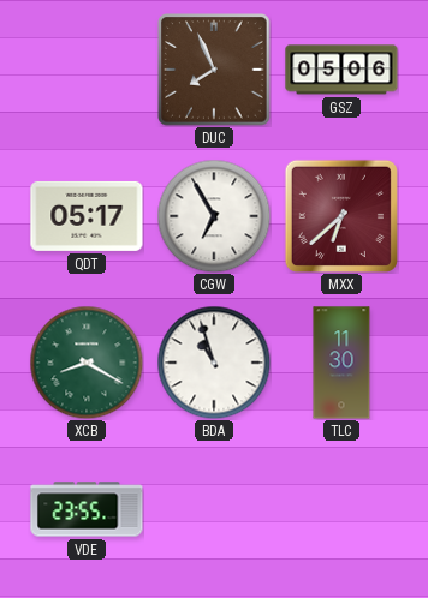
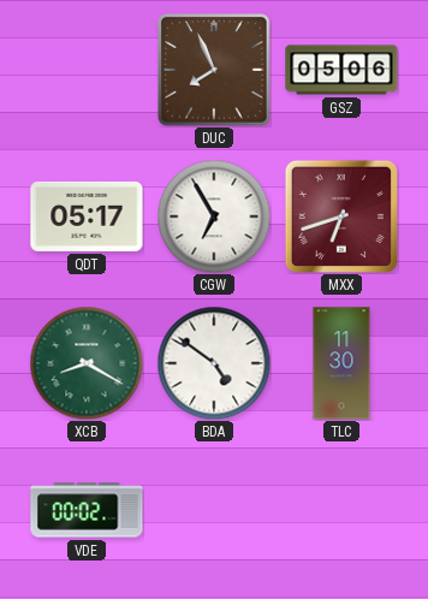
MXX: 6:38 -> 6:42 (341, 217)
BDA: 10:57 -> 4:51 (214, 363)
VDE: 23:55 -> 00:02 (87, 510)
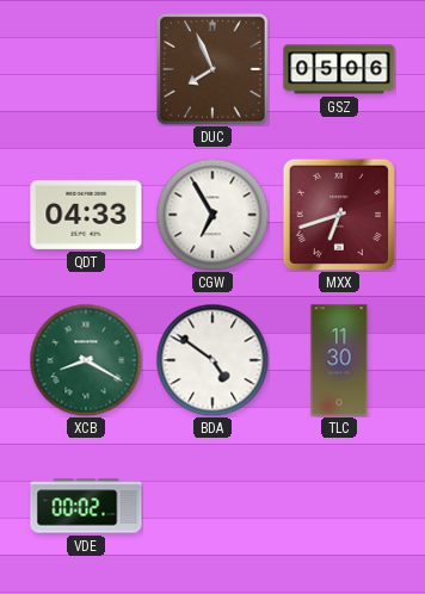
QDT: 05:17 -> 04:33 (86, 215)
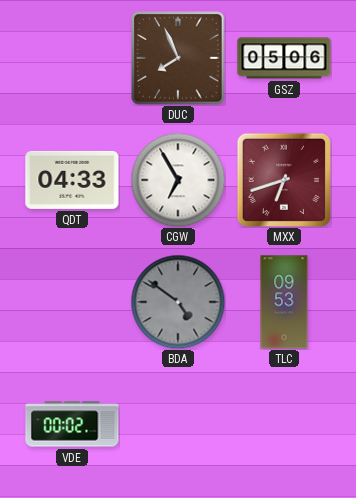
XCB: 8:20 -> none (86, 360)
BDA dial: white -> grey (178, 302)
TLC: 11:30 -> 09:53 (284, 302)
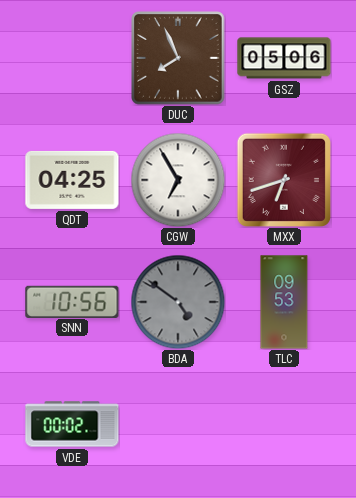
QDT: 04:33 -> 04:25 (72, 180)
SNN: none -> 10:56 (72, 301)
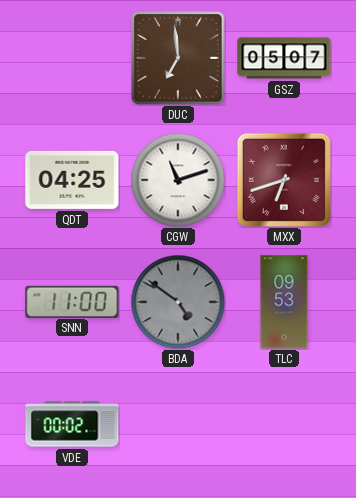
DUC: 7:56 -> 6:59 (178, 58)
GSZ: 05:06 -> 05:07 (284, 58)
CGW: 6:55 -> 11:12 (178, 180)
SNN: 10:56 -> 11:00 (72, 301)
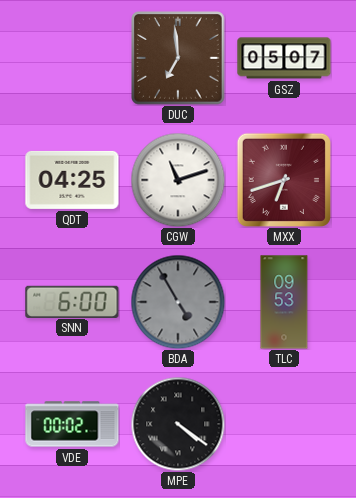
SNN: 11:00 -> 6:00 (72, 301)
BDA: 4:51 -> 4:55 (178, 302)
MPE: none -> 4:21 (178, 424)
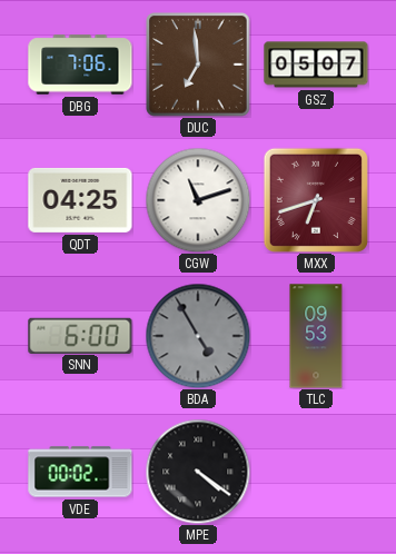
DBG: none -> 7:06 (80, 65)
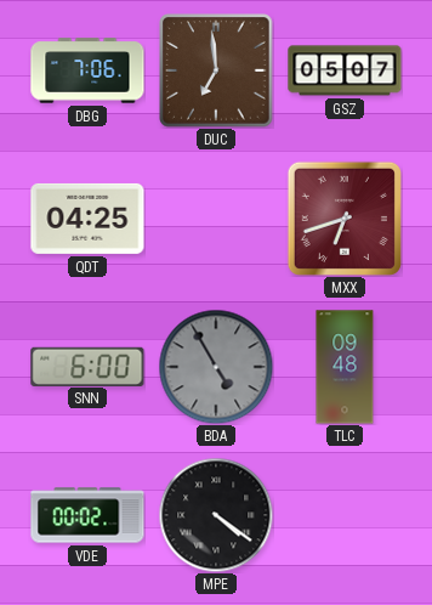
CGW: 11:12 -> none (198, 200)
TLC: 09:53 -> 09:48 (345, 367)
